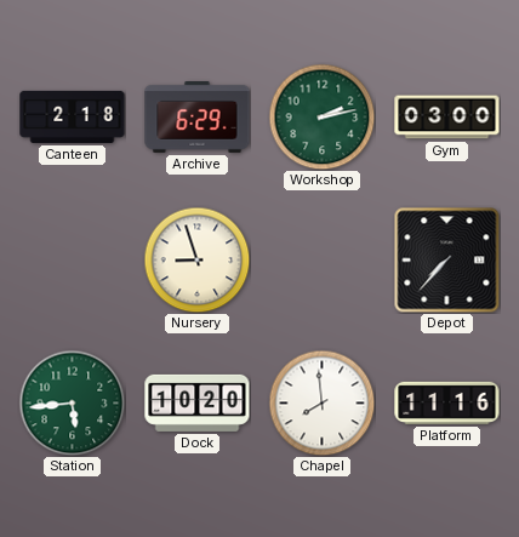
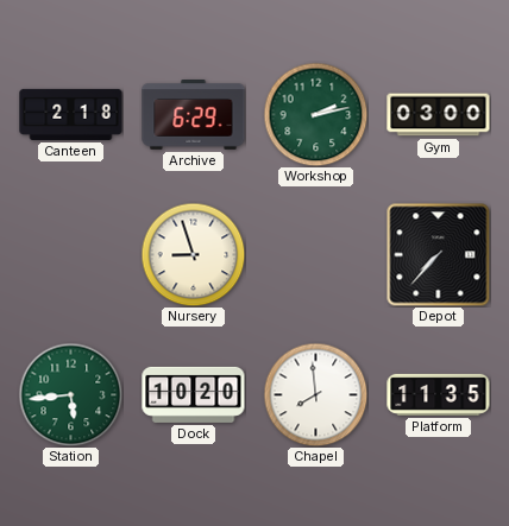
Platform: 11:16 -> 11:35 (439, 394)
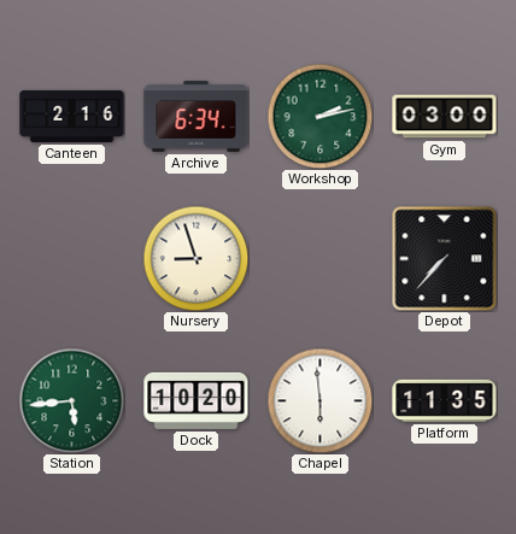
Canteen: 2:18 -> 2:16 (72, 116)
Archive: 6:29 -> 6:34 (197, 117)
Chapel: 7:59 -> 5:59 (319, 400)
